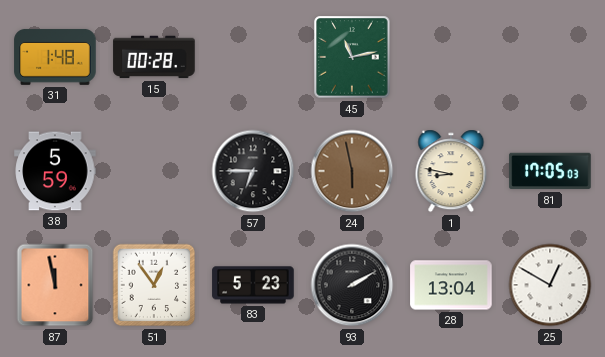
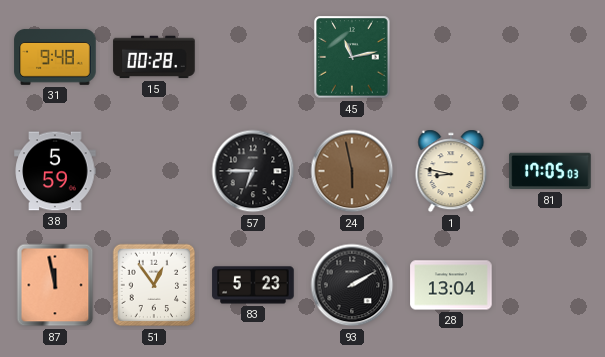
31: 1:48 -> 9:48 (55, 57)
25: 12:50 -> none (550, 285)
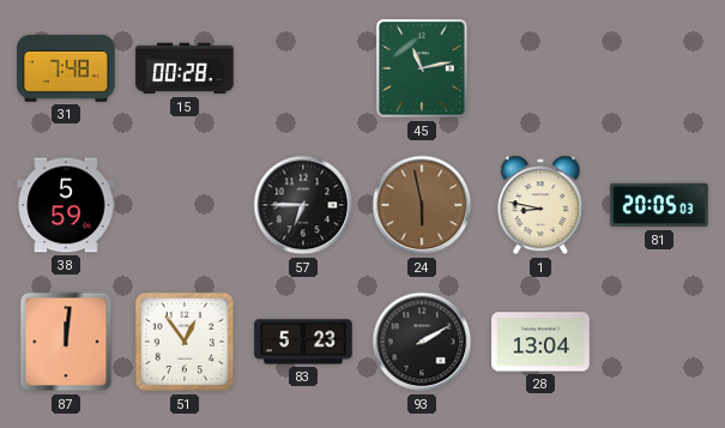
31: 9:48 -> 7:48 (66, 68)
81: 17:05 -> 20:05 (659, 205)
87: 11:58 -> 12:01 (66, 342)
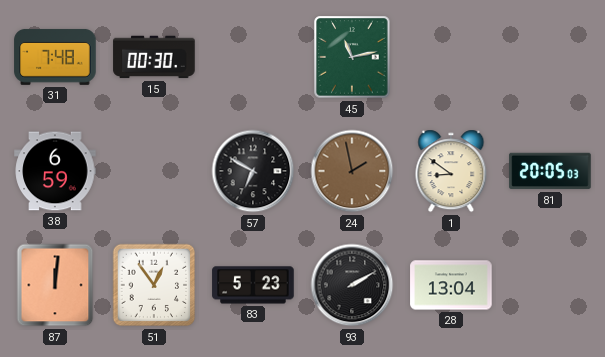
15: 00:28 -> 00:30 (154, 57)
38: 5:59 -> 6:59 (55, 171)
57: 6:45 -> 6:50 (253, 171)
24: 5:58 -> 1:58 (352, 171)
1: 8:47 -> 8:51 (451, 171)
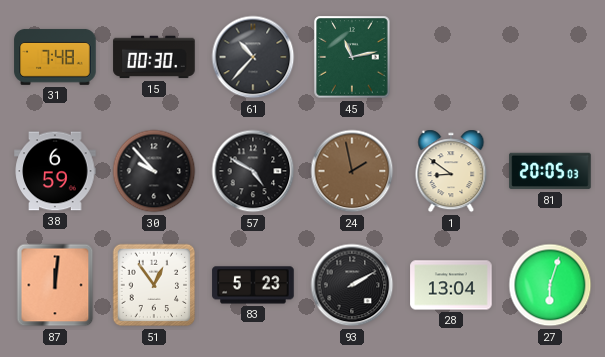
61: none -> 10:37 (253, 57)
30: none -> 9:53 (154, 171)
57: 6:50 -> 4:50 (253, 171)
27: none -> 6:03 (550, 285)
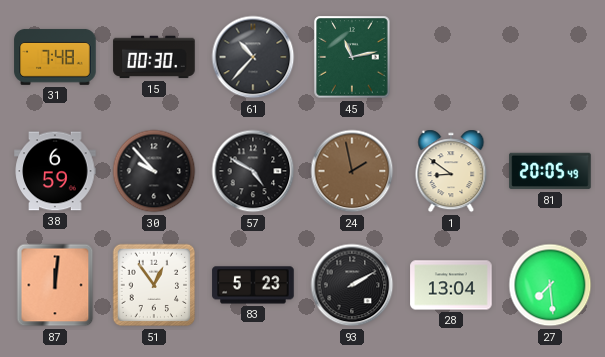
81: 20:05:03 -> 20:05:49 (550, 171)
27: 6:03 -> 7:29 (550, 285)
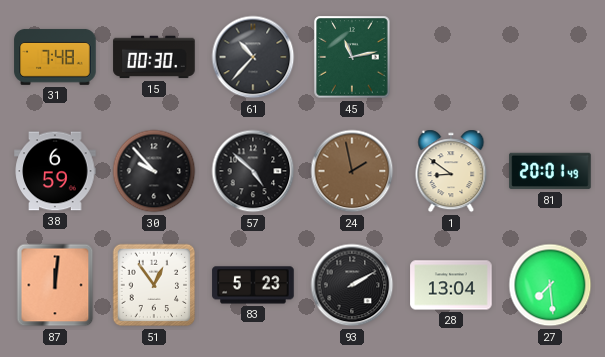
57: 4:50 -> 4:52 (253, 171)
81: 20:05 -> 20:01 (550, 171)
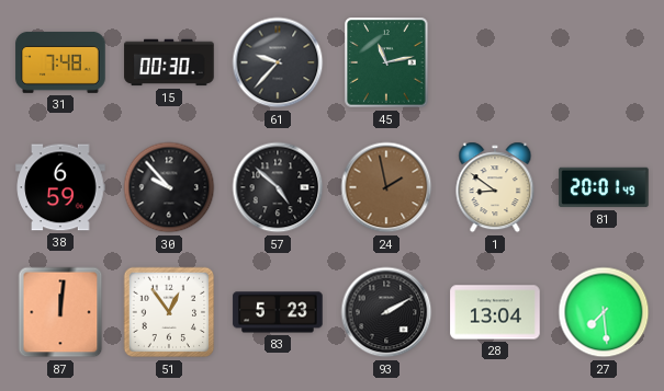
61: 10:37 -> 9:37 (278, 62)
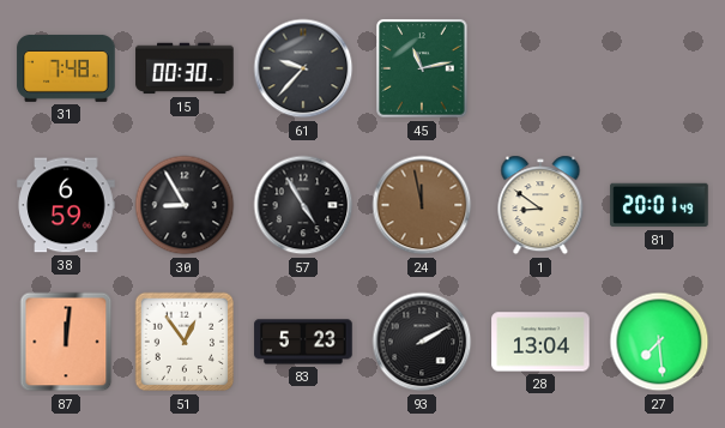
30: 9:53 -> 8:55 (185, 205)
57: 4:52 -> 4:55 (303, 205)
24: 1:58 -> 11:58 (422, 205)
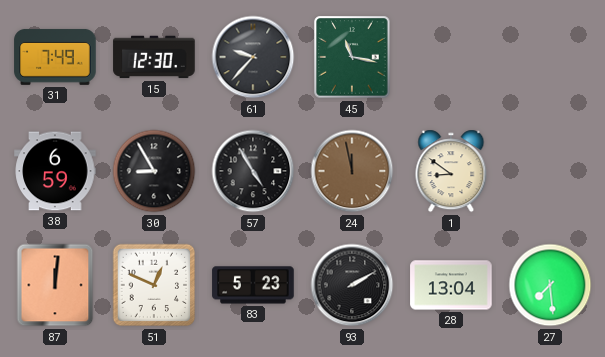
31: 7:48 -> 7:49 (55, 57)
15: 00:30 -> 12:30 (154, 57)
45: 11:13 -> 11:17 (352, 57)
81: 20:01 -> none (659, 205)
51: 12:54 -> 12:49 (154, 285)
